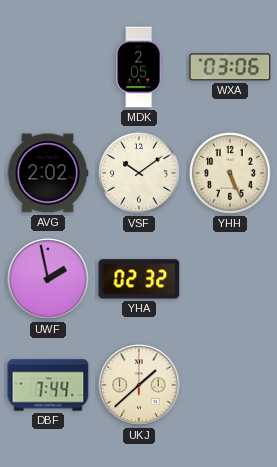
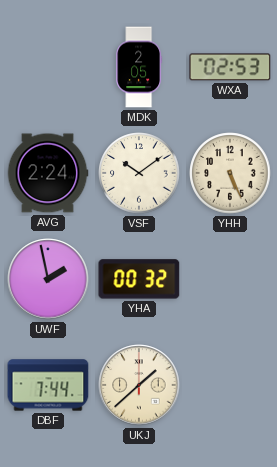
WXA: 03:06 -> 02:53 (230, 67)
AVG: 2:02 -> 2:24 (48, 173)
YHA: 02:32 -> 00:32 (139, 279)
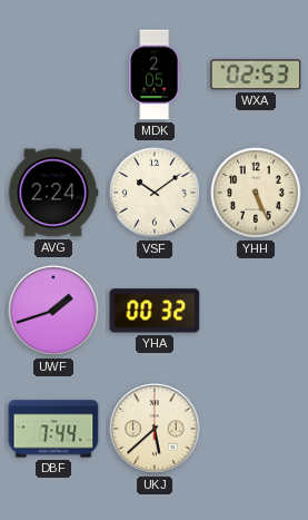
UWF: 1:58 -> 1:42 (53, 311)
UKJ: 1:38 -> 5:38 (155, 429)
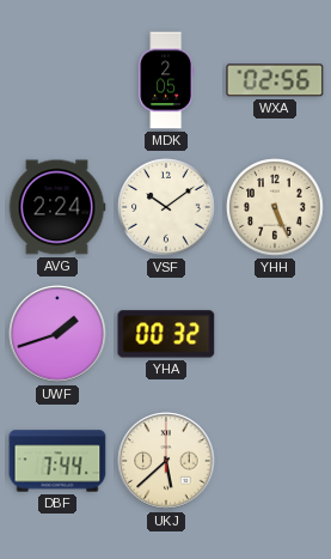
WXA: 02:53 -> 02:56 (275, 80)
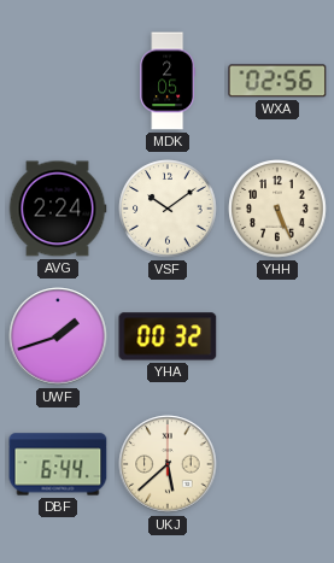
DBF: 7:44 -> 6:44 (58, 464)
